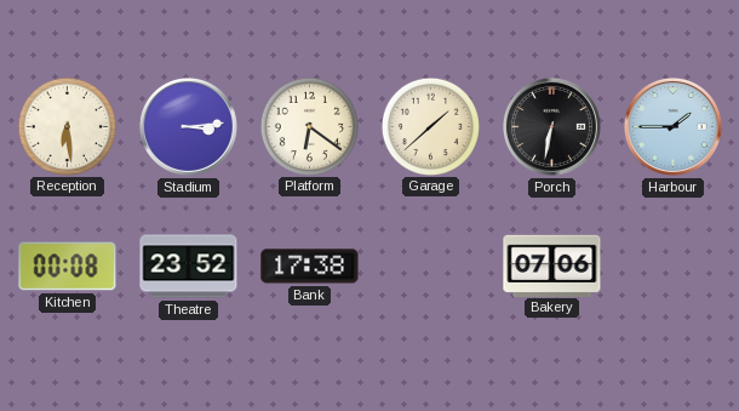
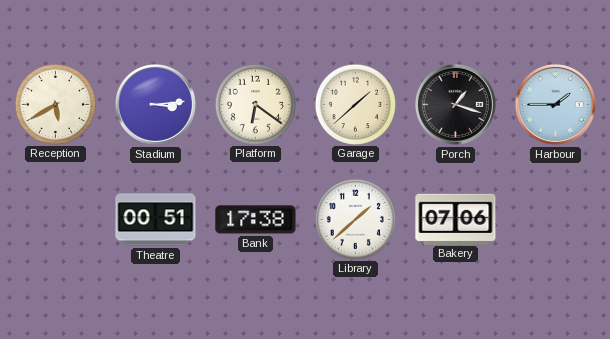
Reception: 6:29 -> 5:40 (55, 104)
Porch: 6:32 -> 1:18 (455, 104)
Kitchen: 00:08 -> none (68, 267)
Theatre: 23:52 -> 00:51 (156, 220)
Library: none -> 1:38 (355, 219)
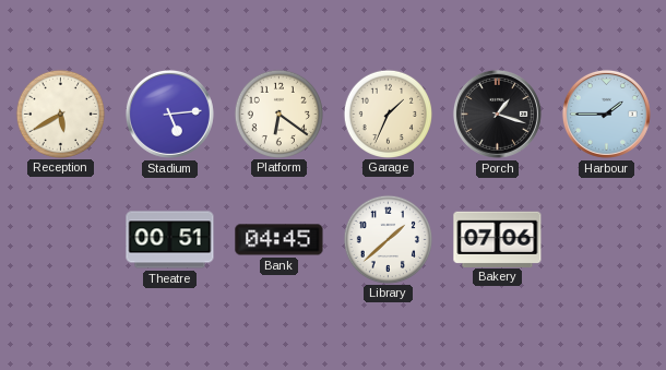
Stadium: 3:14 -> 5:14 (169, 114)
Garage: 1:38 -> 1:34 (388, 114)
Bank: 17:38 -> 04:45 (280, 240)
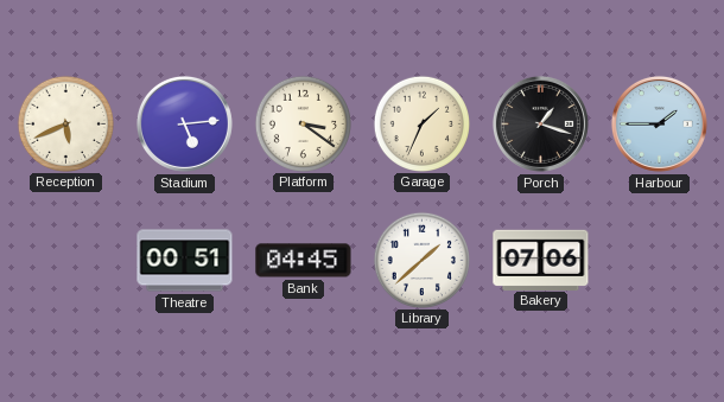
Reception: 5:40 -> 5:41 (65, 123)
Platform: 6:21 -> 3:21 (303, 123)
